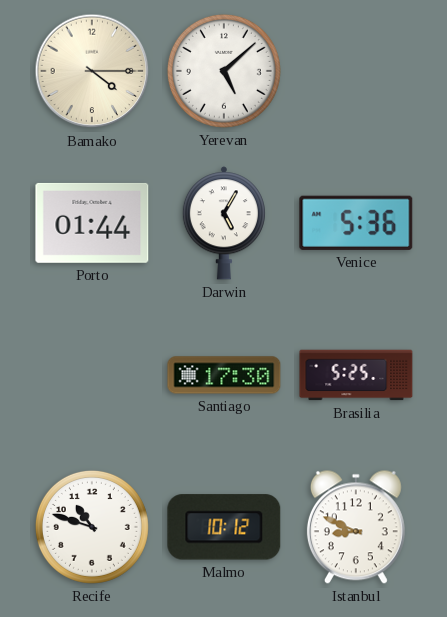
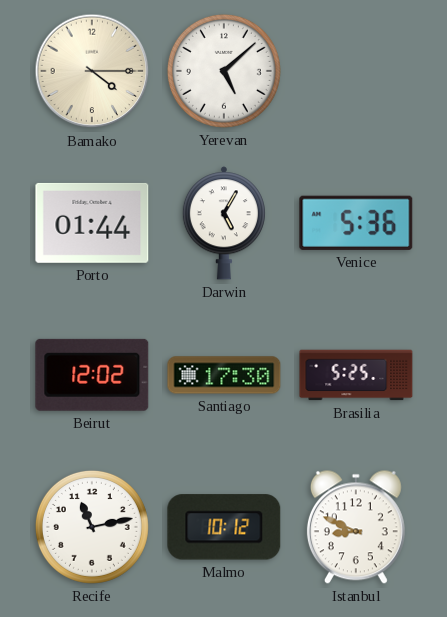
Beirut: none -> 12:02 (92, 375)
Recife: 10:48 -> 11:13 (92, 527)
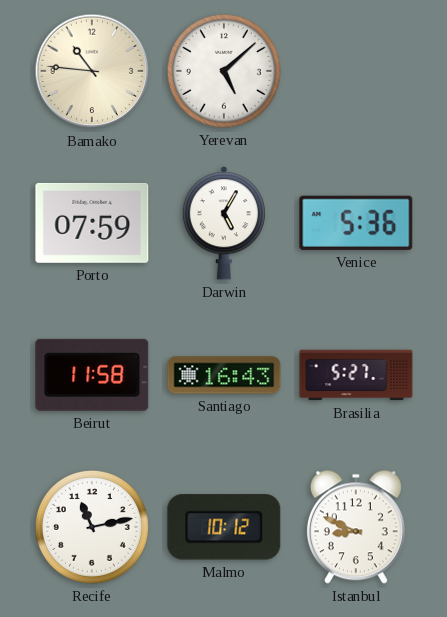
Bamako: 4:15 -> 10:46 (92, 71)
Porto: 01:44 -> 07:59 (92, 223)
Beirut: 12:02 -> 11:58 (92, 375)
Santiago: 17:30 -> 16:43 (224, 375)
Brasilia: 5:25 -> 5:27 (356, 375)
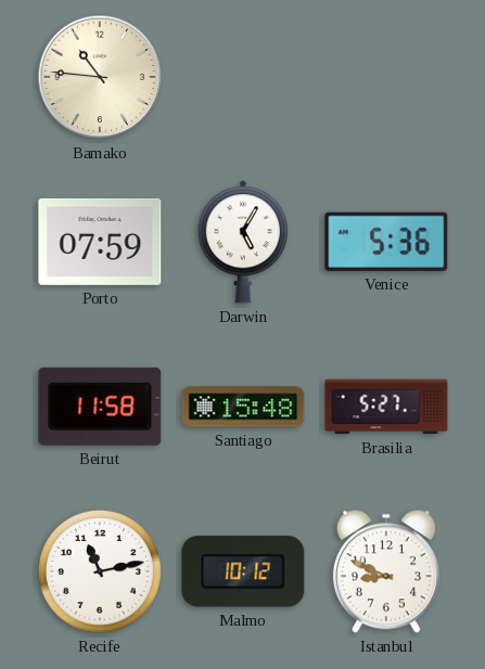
Yerevan: 5:08 -> none (224, 71)
Santiago: 16:43 -> 15:48 (243, 407)
